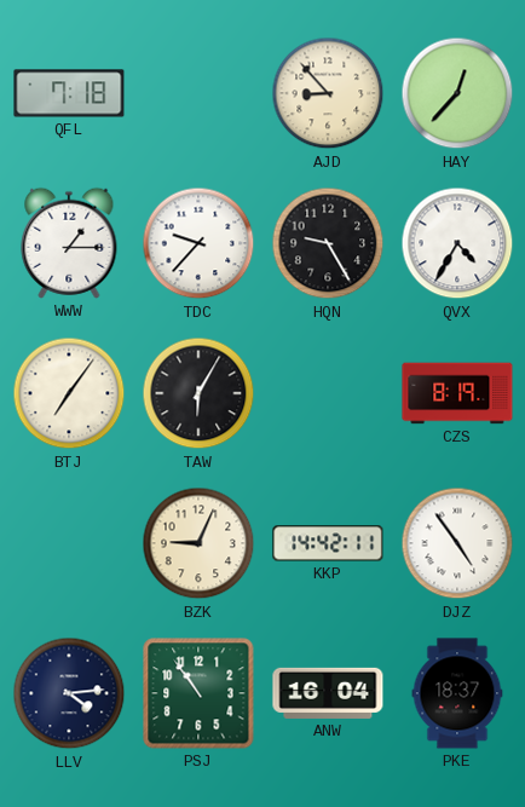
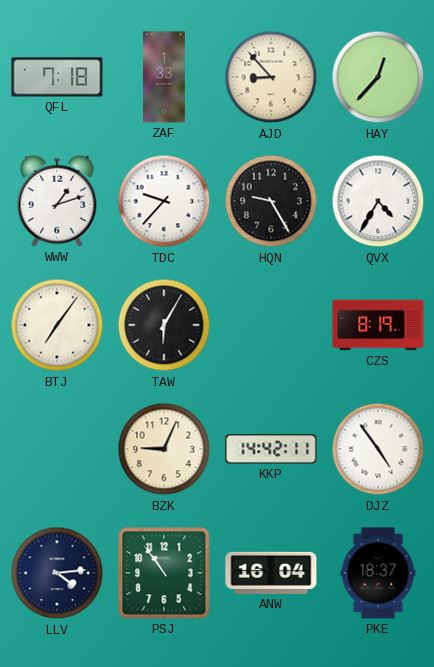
ZAF: none -> 1:33 (164, 77)
WWW: 1:15 -> 1:12 (57, 201)
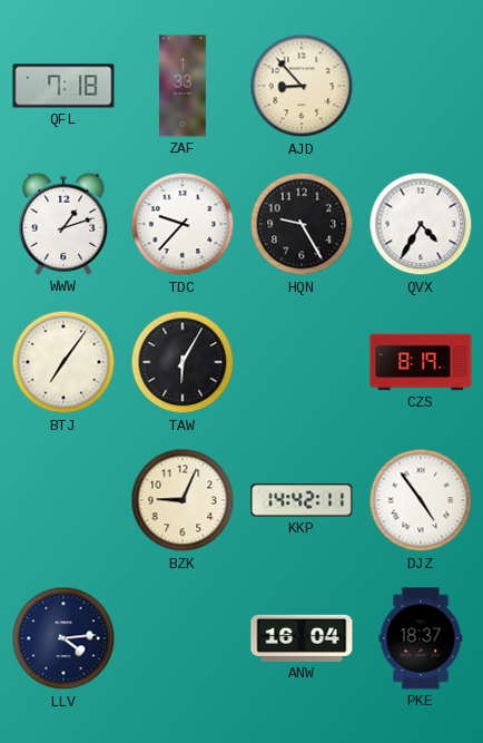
HAY: 12:37 -> none (378, 77)
PSJ: 10:54 -> none (164, 573)
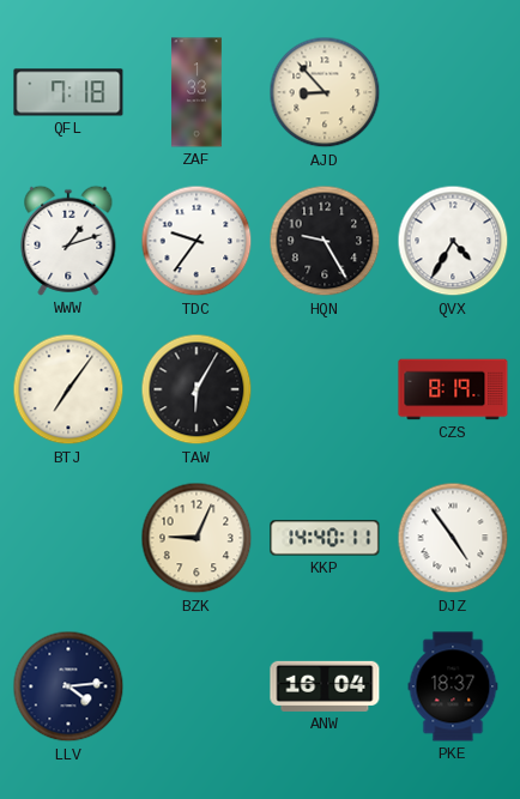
TDC: 9:37 -> 9:36 (196, 241)
KKP: 14:42 -> 14:40 (325, 538)
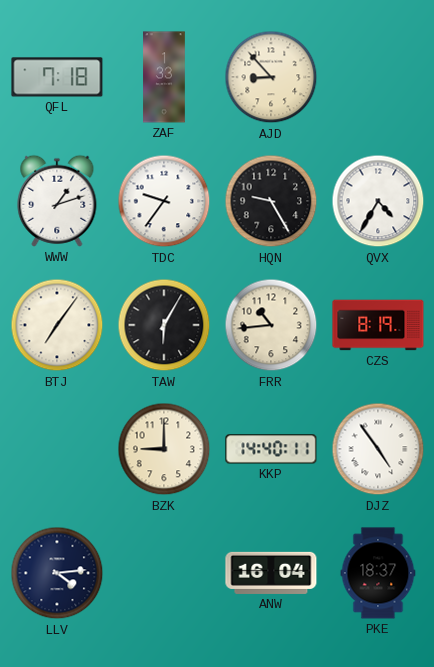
FRR: none -> 10:44 (271, 325)
BZK: 9:04 -> 9:00 (164, 449)
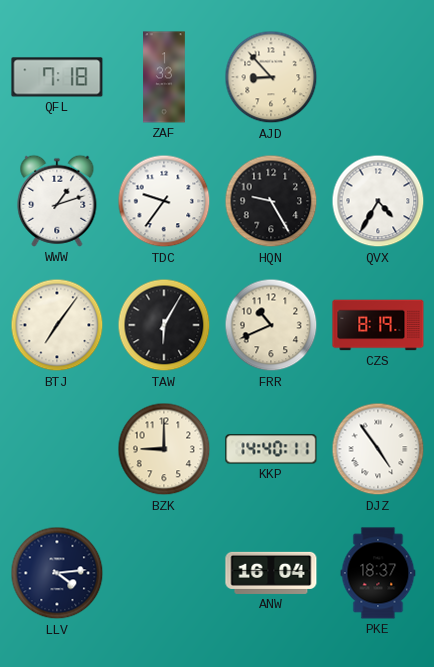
FRR: 10:44 -> 10:41 (271, 325)
